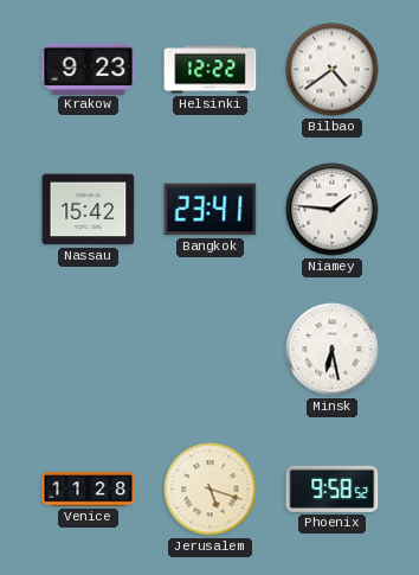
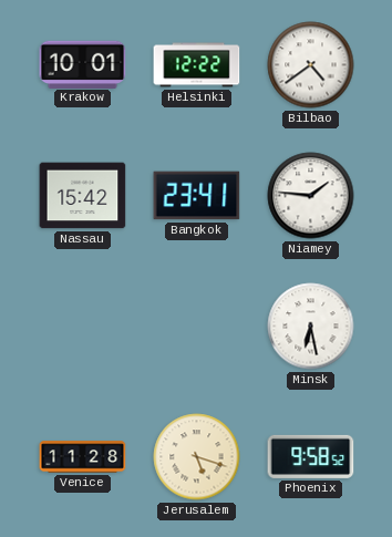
Krakow: 9:23 -> 10:01 (83, 64)
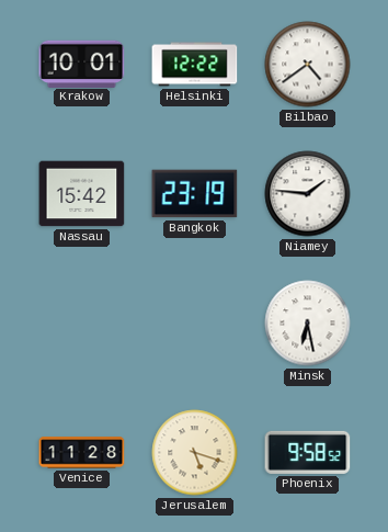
Bangkok: 23:41 -> 23:19 (195, 194)
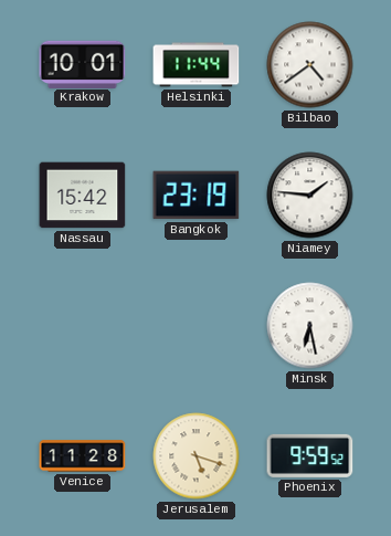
Helsinki: 12:22 -> 11:44 (197, 65)
Phoenix: 9:58 -> 9:59 (310, 455)
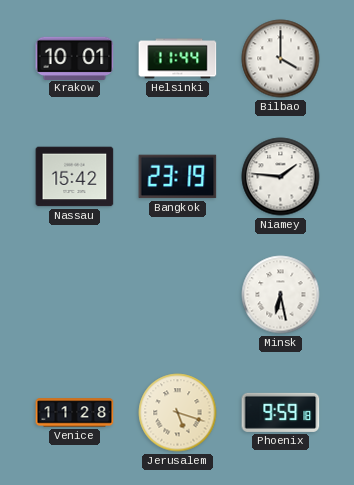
Bilbao: 4:39 -> 4:00 (281, 59)
Phoenix: 9:59:52 -> 9:59:18 (281, 412)
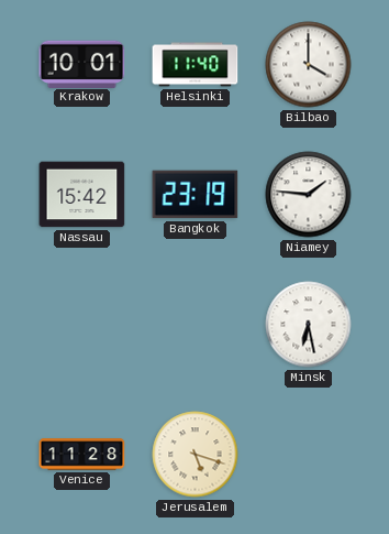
Helsinki: 11:44 -> 11:40 (196, 65)
Phoenix: 9:59 -> none (281, 412)
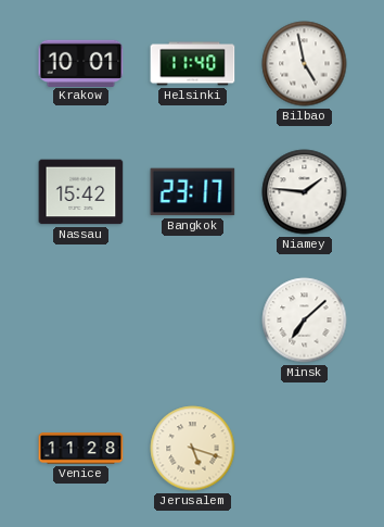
Bilbao: 4:00 -> 4:58 (305, 64)
Bangkok: 23:19 -> 23:17 (193, 192)
Minsk: 6:28 -> 7:08 (305, 321)
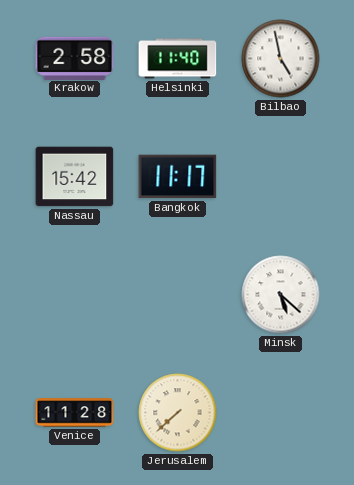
Krakow: 10:01 -> 2:58 (75, 58)
Bangkok: 23:17 -> 11:17 (178, 177)
Niamey: 1:46 -> none (305, 192)
Minsk: 7:08 -> 5:22 (281, 295)
Jerusalem: 5:18 -> 7:38 (178, 413)
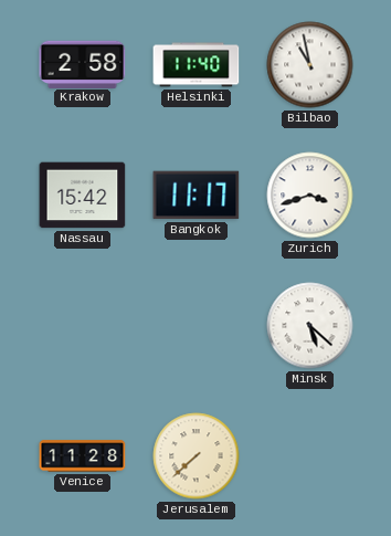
Bilbao: 4:58 -> 10:58 (310, 65)
Zurich: none -> 3:42 (310, 196)
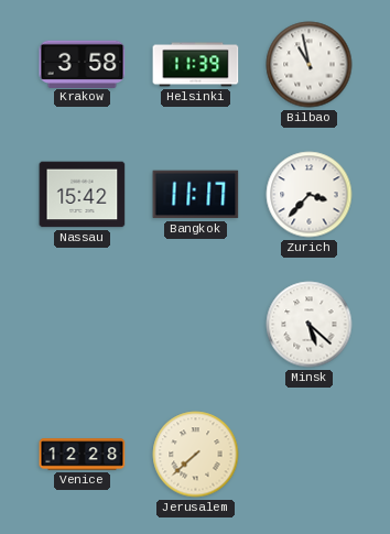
Krakow: 2:58 -> 3:58 (83, 64)
Helsinki: 11:40 -> 11:39 (196, 65)
Zurich: 3:42 -> 3:37 (310, 195)
Venice: 11:28 -> 12:28 (83, 455)
